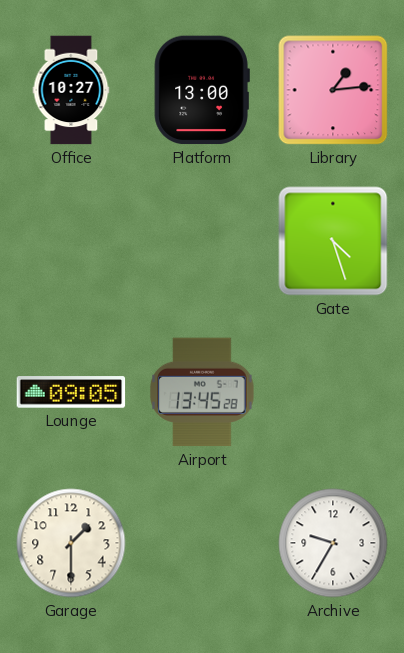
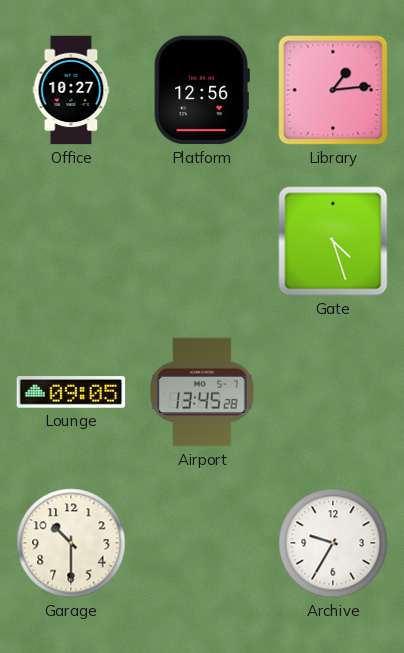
Platform: 13:00 -> 12:56 (202, 90)
Garage: 1:30 -> 10:30 (71, 543)
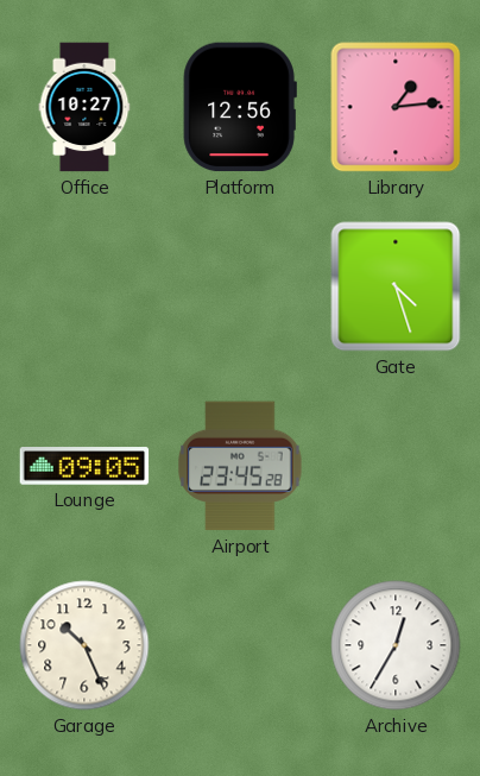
Airport: 13:45 -> 23:45 (240, 466)
Garage: 10:30 -> 10:26 (84, 645)
Archive: 9:35 -> 12:35 (396, 645)
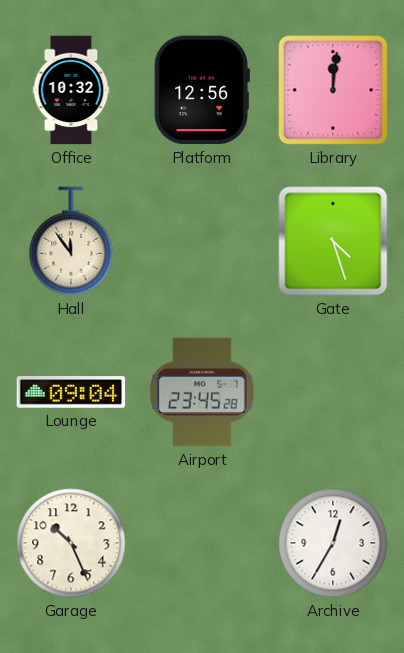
Office: 10:27 -> 10:32 (71, 90)
Library: 1:14 -> 12:01 (333, 90)
Hall: none -> 11:54 (71, 241)
Lounge: 09:05 -> 09:04 (71, 392)
